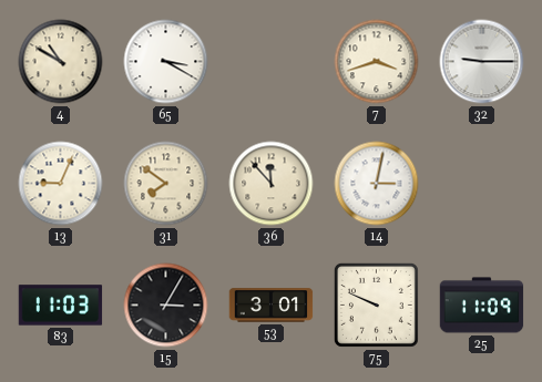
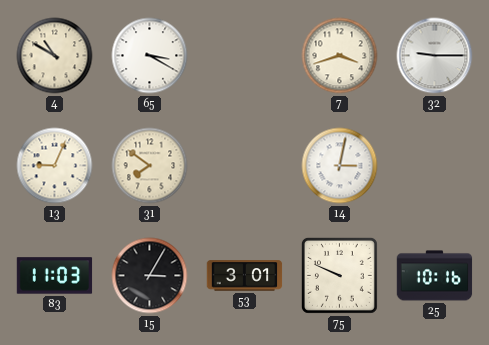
36: 11:53 -> none (272, 184)
25: 11:09 -> 10:16 (435, 276)
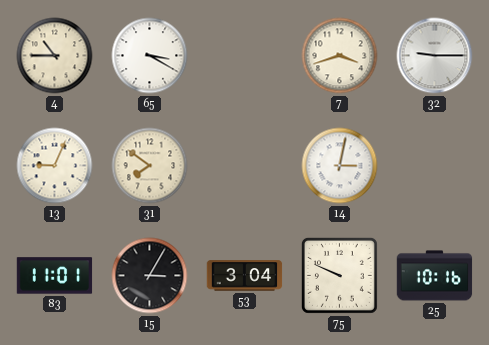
4: 10:50 -> 10:45 (55, 56)
83: 11:03 -> 11:01 (55, 276)
53: 3:01 -> 3:04 (245, 276)
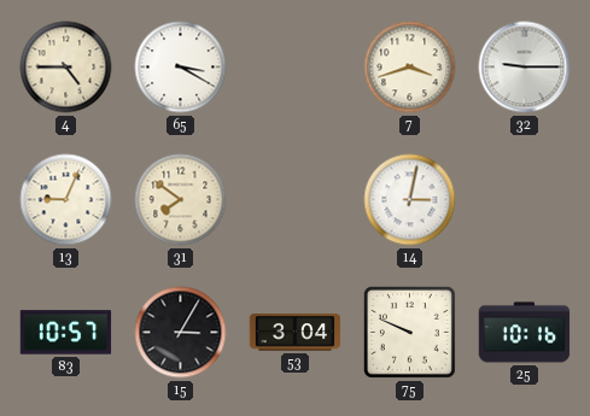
4: 10:45 -> 4:45 (66, 68)
83: 11:01 -> 10:57 (66, 333)
